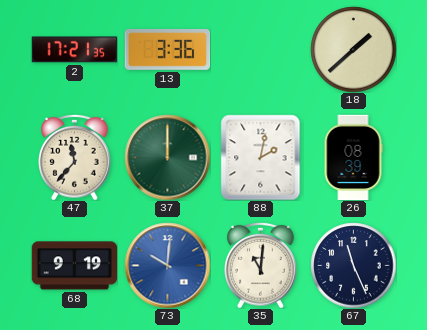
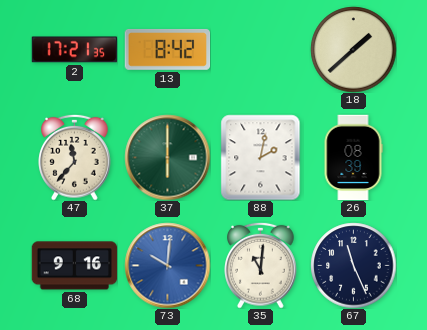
13: 3:36 -> 8:42 (167, 50)
37: 12:00 -> 6:00 (167, 157)
68: 9:19 -> 9:16 (74, 266)
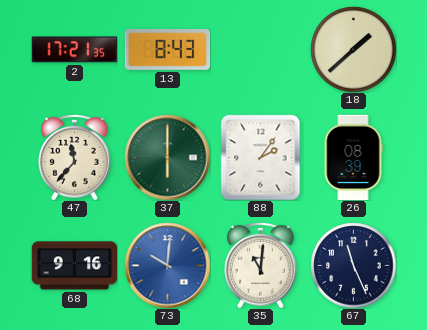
13: 8:42 -> 8:43 (167, 50)
88: 2:02 -> 2:06 (261, 157)
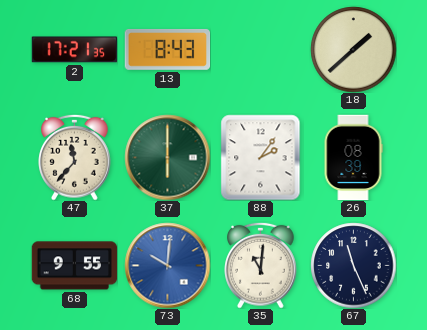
68: 9:16 -> 9:55 (74, 266)
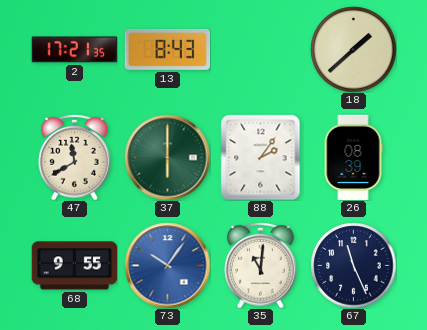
47: 11:37 -> 11:40 (75, 157)
73: 10:01 -> 10:06 (167, 265)
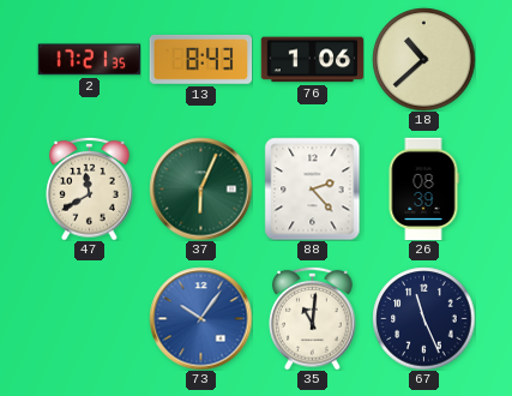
76: none -> 1:06 (312, 60)
18: 1:38 -> 10:38 (423, 59)
37: 6:00 -> 6:04 (200, 188)
88: 2:06 -> 2:23 (313, 188)
68: 9:55 -> none (74, 266)
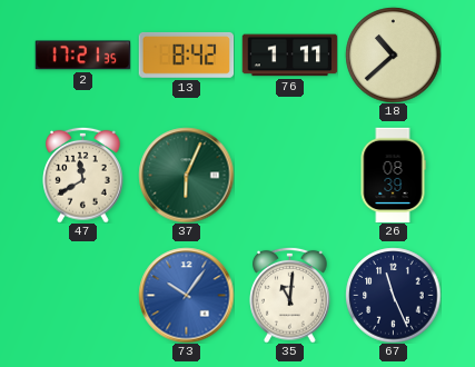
13: 8:43 -> 8:42 (186, 56)
76: 1:06 -> 1:11 (289, 56)
88: 2:23 -> none (313, 188)
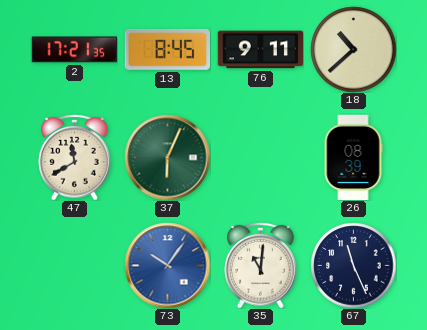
13: 8:42 -> 8:45 (167, 50)
76: 1:11 -> 9:11 (260, 50)
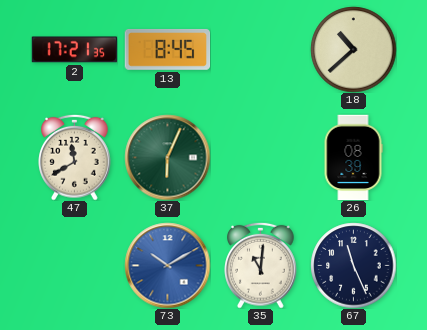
76: 9:11 -> none (260, 50)
73: 10:06 -> 10:10 (167, 265)
